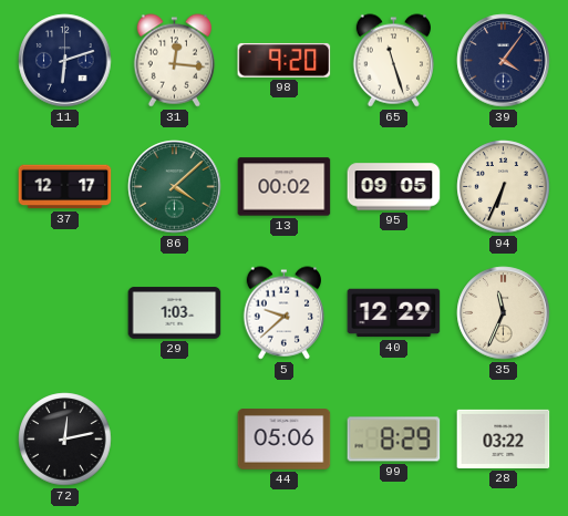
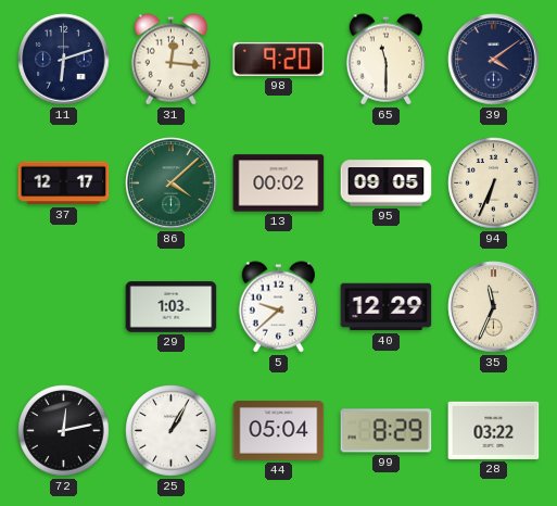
65: 11:27 -> 11:30 (385, 60)
39: 4:06 -> 4:09 (494, 60)
25: none -> 1:05 (172, 431)
44: 05:06 -> 05:04 (279, 431)
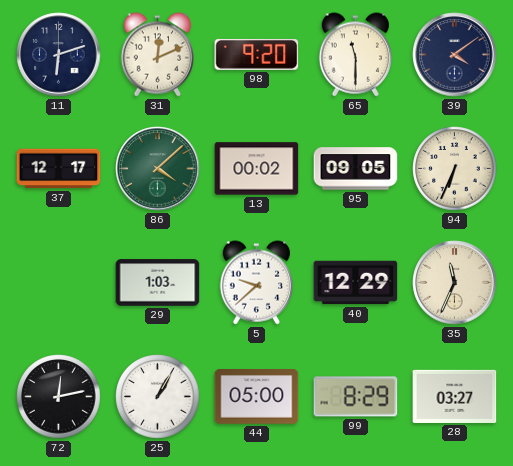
31: 12:16 -> 12:11 (157, 55)
44: 05:04 -> 05:00 (257, 397)
28: 03:22 -> 03:27 (455, 396)
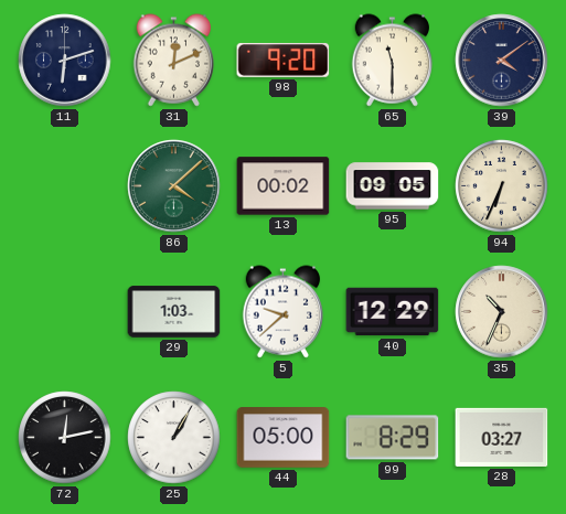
37: 12:17 -> none (59, 169)
35: 11:34 -> 10:34 (502, 312)
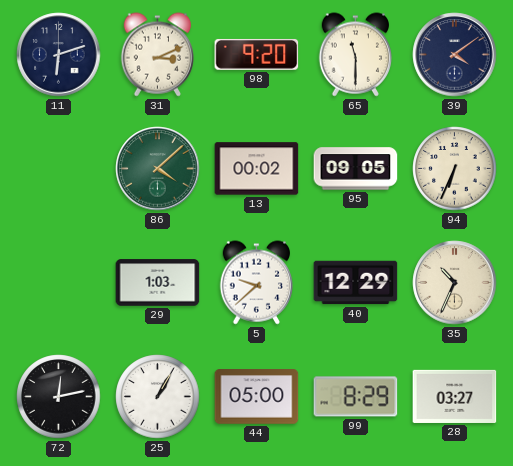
31: 12:11 -> 3:11 (157, 55)
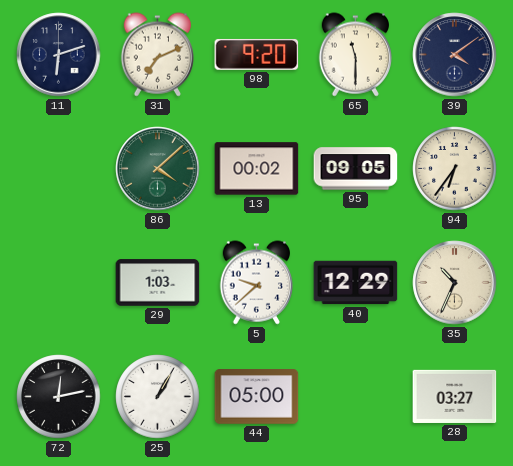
31: 3:11 -> 7:11 (157, 55)
94: 6:34 -> 6:36 (455, 169)
99: 8:29 -> none (356, 397)
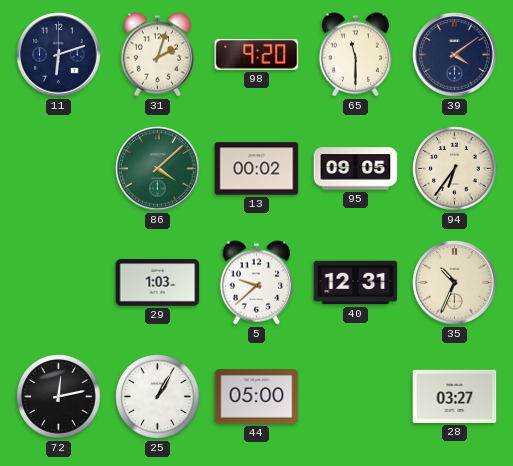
31: 7:11 -> 2:03 (157, 55)
40: 12:29 -> 12:31 (356, 283)
